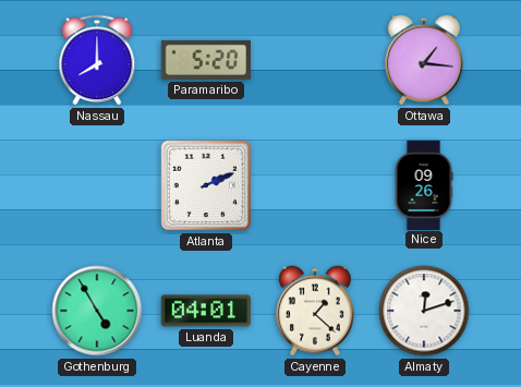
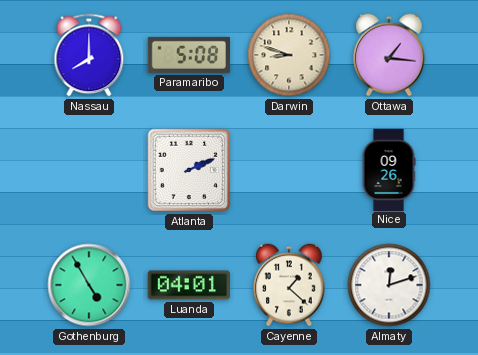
Paramaribo: 5:20 -> 5:08 (188, 55)
Darwin: none -> 8:48 (289, 55)
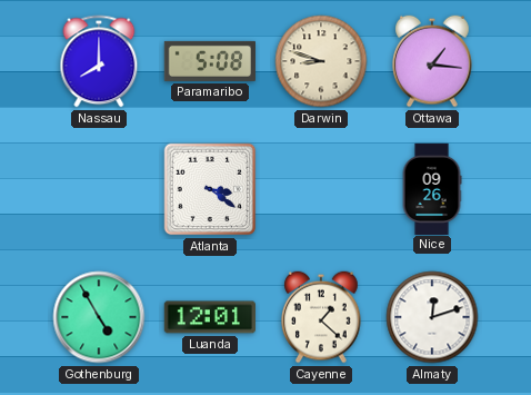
Atlanta: 2:11 -> 3:21 (210, 189)
Luanda: 04:01 -> 12:01 (210, 317)
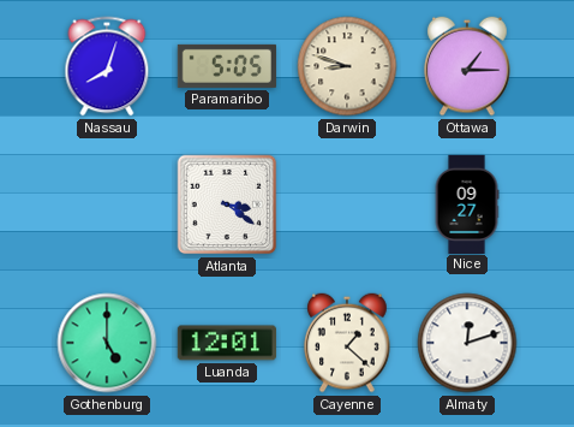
Nassau: 8:00 -> 8:03 (107, 66)
Paramaribo: 5:08 -> 5:05 (226, 66)
Ottawa: 1:16 -> 1:15 (467, 66)
Nice: 09:26 -> 09:27 (467, 203)
Gothenburg: 4:55 -> 5:00 (107, 343)
